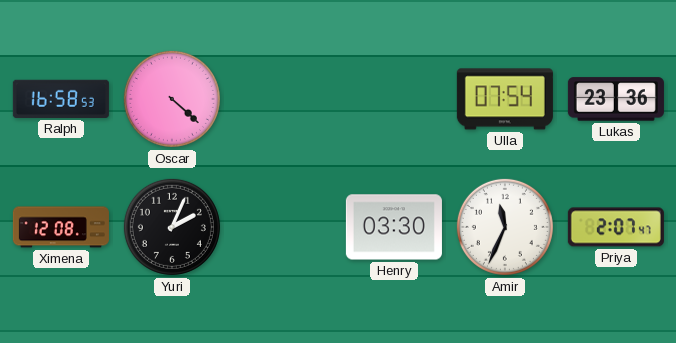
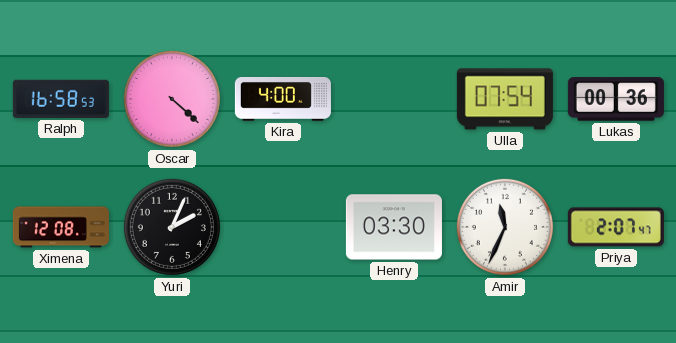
Kira: none -> 4:00 (283, 100)
Lukas: 23:36 -> 00:36 (616, 99)
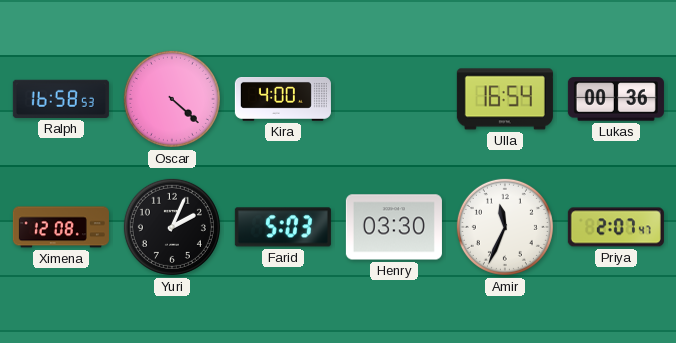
Ulla: 07:54 -> 16:54 (505, 99)
Farid: none -> 5:03 (283, 227)
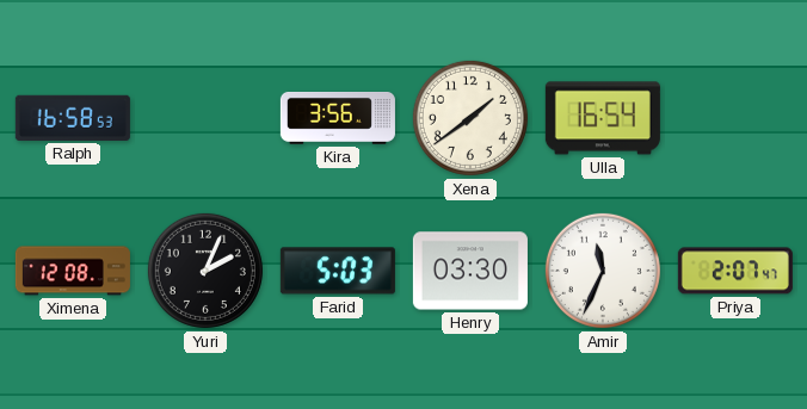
Oscar: 4:22 -> none (172, 99)
Kira: 4:00 -> 3:56 (338, 119)
Xena: none -> 1:39 (470, 118)
Lukas: 00:36 -> none (616, 99)
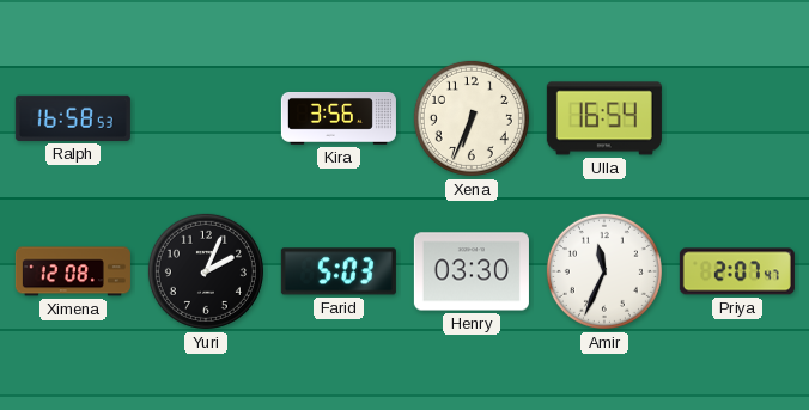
Xena: 1:39 -> 6:34 (472, 118)
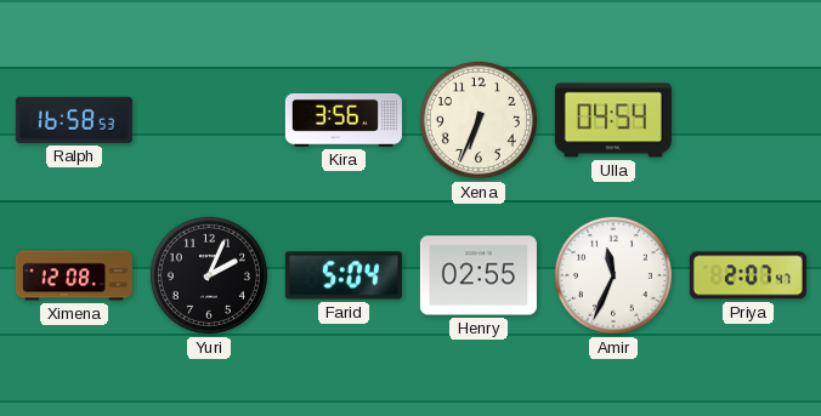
Ulla: 16:54 -> 04:54 (613, 120)
Farid: 5:03 -> 5:04 (344, 275)
Henry: 03:30 -> 02:55 (479, 275)
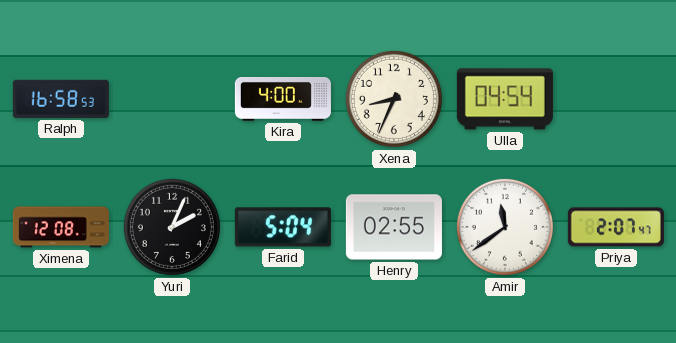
Kira: 3:56 -> 4:00 (283, 100)
Xena: 6:34 -> 8:34 (394, 99)
Amir: 11:34 -> 11:39 (505, 227)
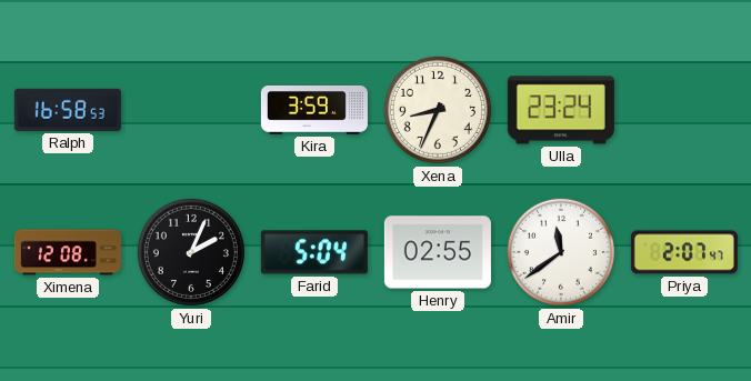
Kira: 4:00 -> 3:59 (314, 111)
Ulla: 04:54 -> 23:24 (561, 110)
